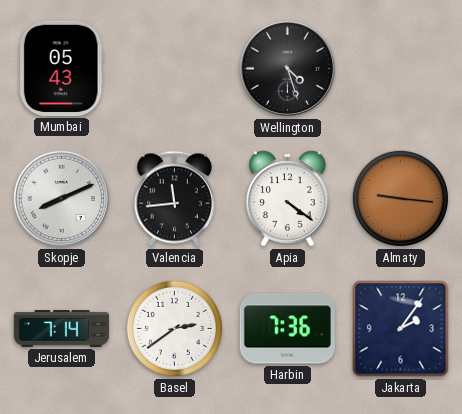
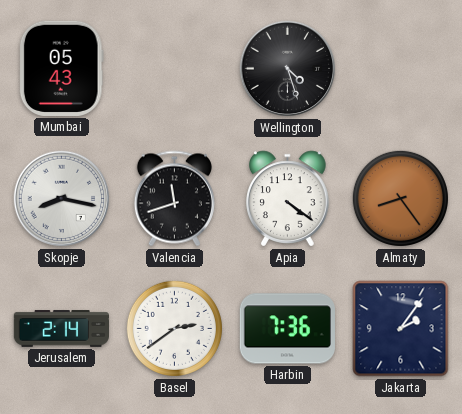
Skopje: 8:11 -> 8:17 (62, 199)
Valencia: 11:44 -> 11:42 (174, 199)
Almaty: 9:16 -> 8:24 (400, 198)
Jerusalem: 7:14 -> 2:14 (61, 329)
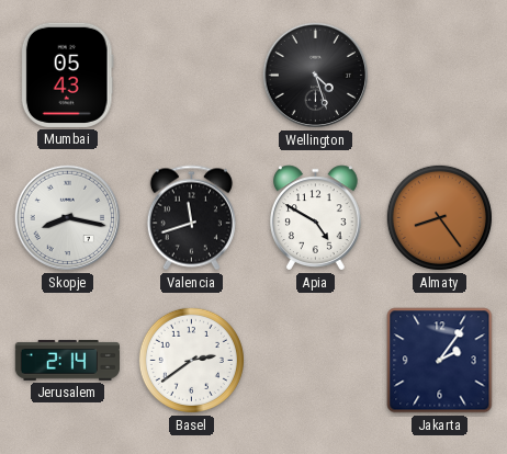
Apia: 4:21 -> 4:50 (316, 218)
Harbin: 7:36 -> none (287, 329)
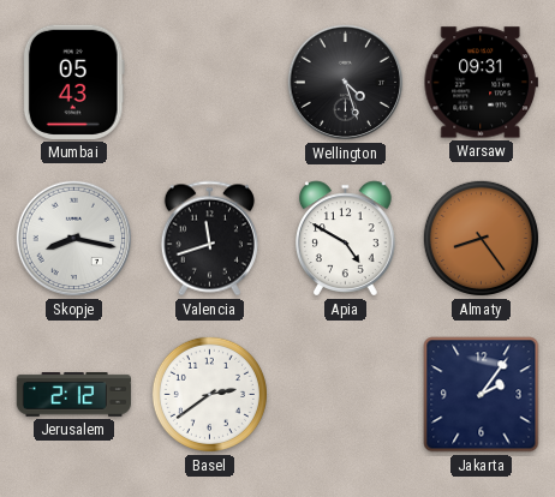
Warsaw: none -> 09:31 (481, 83)
Jerusalem: 2:14 -> 2:12 (73, 395)
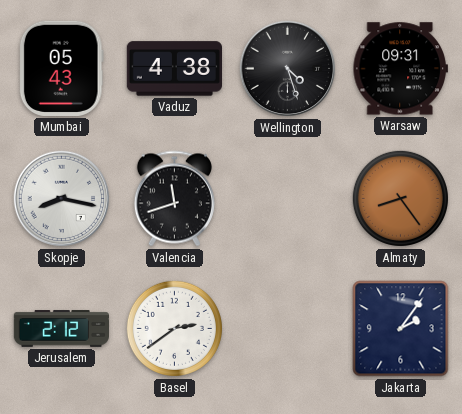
Vaduz: none -> 4:38 (174, 69)
Apia: 4:50 -> none (346, 239)
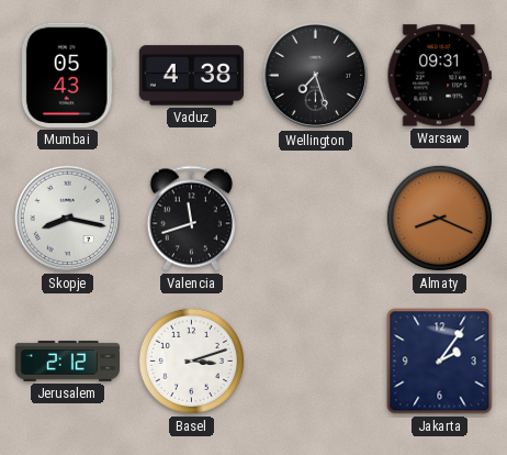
Wellington: 4:27 -> 7:27 (316, 76)
Almaty: 8:24 -> 8:19 (439, 218)
Basel: 2:39 -> 3:12 (191, 360)
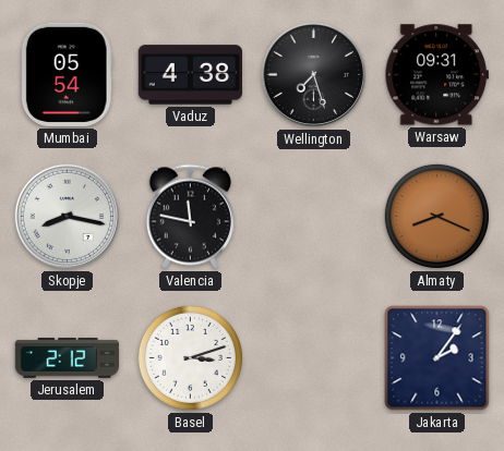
Mumbai: 05:43 -> 05:54 (67, 74)
Valencia: 11:42 -> 11:47 (190, 217)
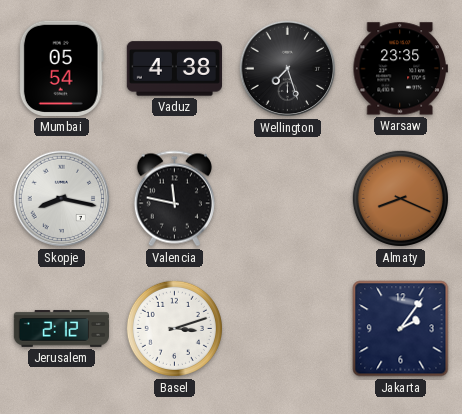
Warsaw: 09:31 -> 23:35 (400, 69)
